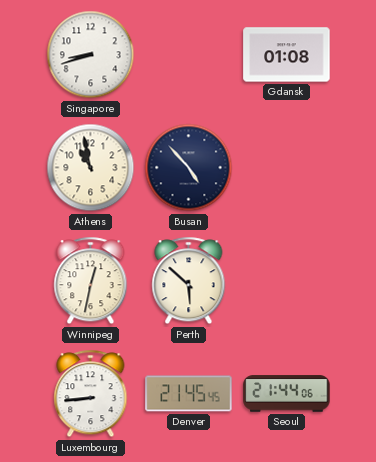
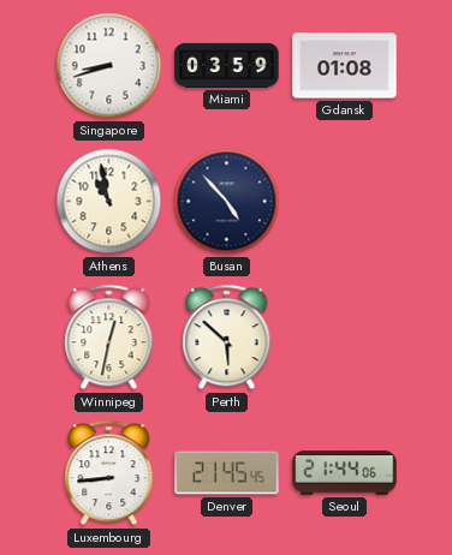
Miami: none -> 03:59 (227, 65)
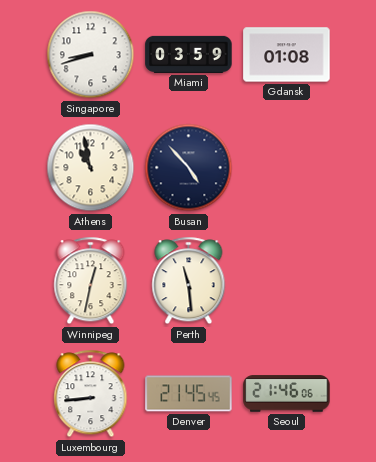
Perth: 5:52 -> 11:29 (189, 281)
Seoul: 21:44 -> 21:46 (287, 394)
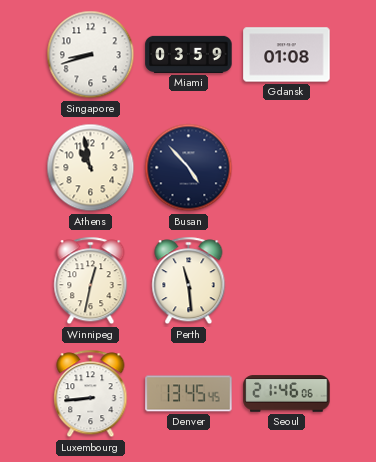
Denver: 21:45 -> 13:45 (189, 394)
